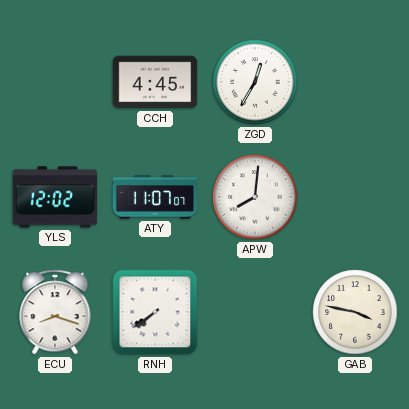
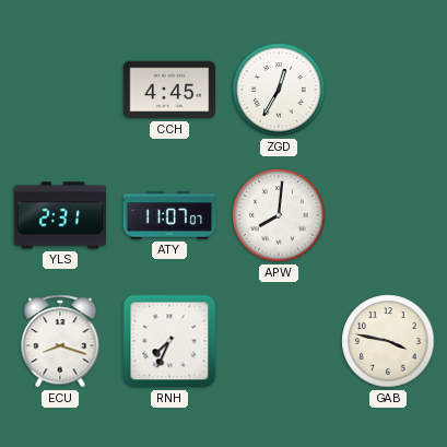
YLS: 12:02 -> 2:31 (60, 215)
RNH: 7:39 -> 7:34 (169, 341)
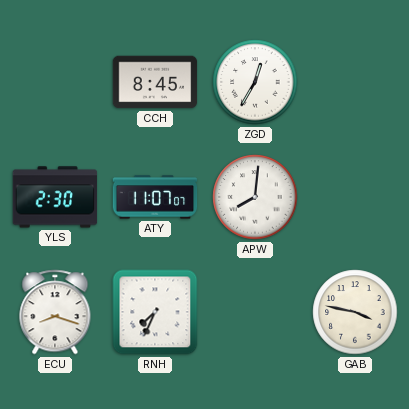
CCH: 4:45 -> 8:45 (155, 82)
YLS: 2:31 -> 2:30 (55, 197)
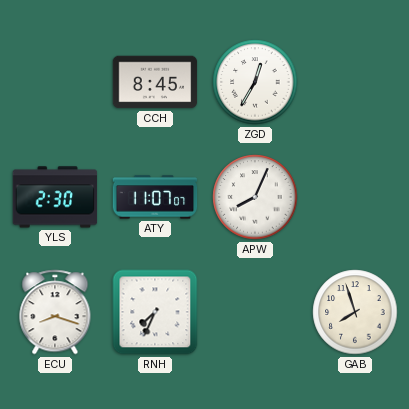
APW: 8:01 -> 8:04 (255, 197)
GAB: 3:47 -> 7:57 (355, 312)
